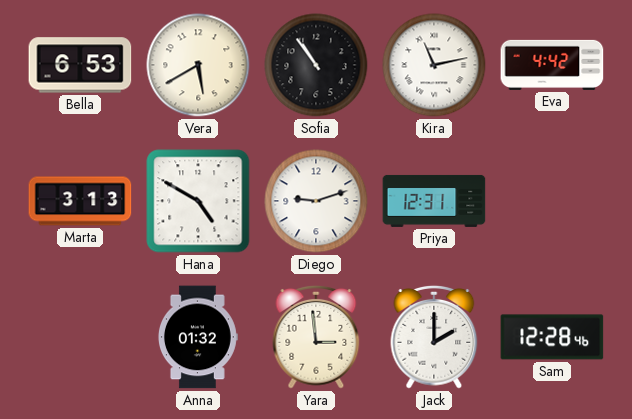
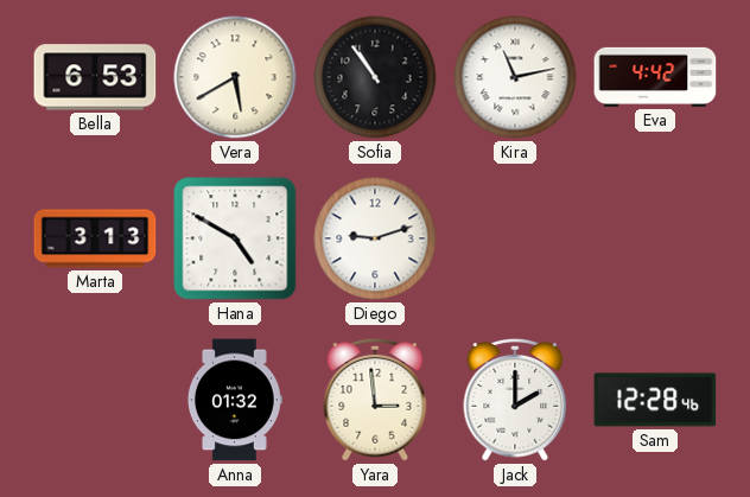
Priya: 12:31 -> none (434, 201)
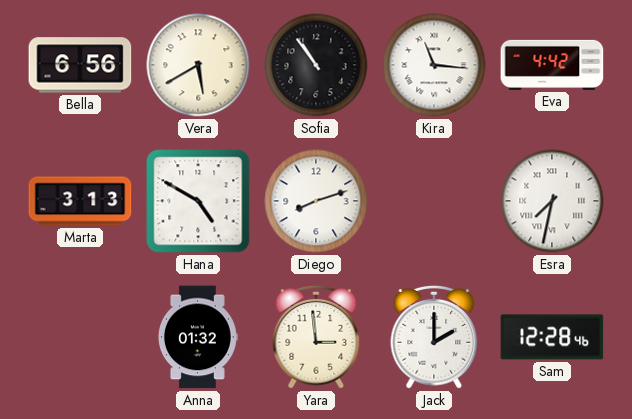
Bella: 6:53 -> 6:56 (80, 65)
Kira: 11:13 -> 11:16 (434, 65)
Diego: 9:12 -> 8:12 (316, 201)
Esra: none -> 7:32 (552, 201)
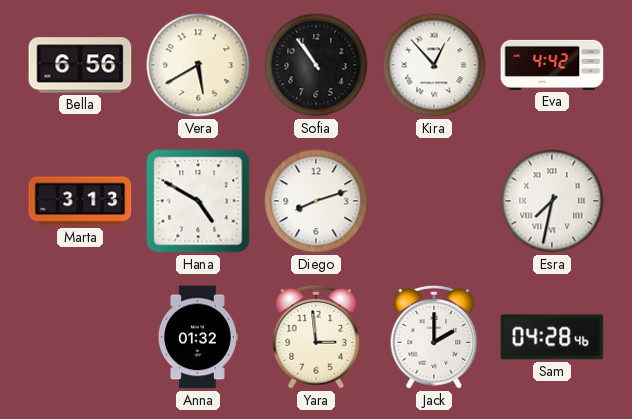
Kira: 11:16 -> 12:53 (434, 65)
Sam: 12:28 -> 04:28 (552, 337)
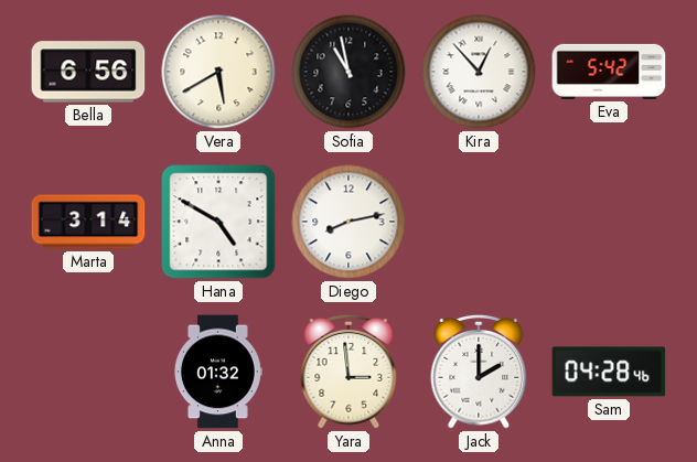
Sofia: 10:54 -> 10:58 (349, 72)
Eva: 4:42 -> 5:42 (609, 72)
Marta: 3:13 -> 3:14 (88, 222)
Diego: 8:12 -> 8:13 (349, 222)
Esra: 7:32 -> none (552, 201)
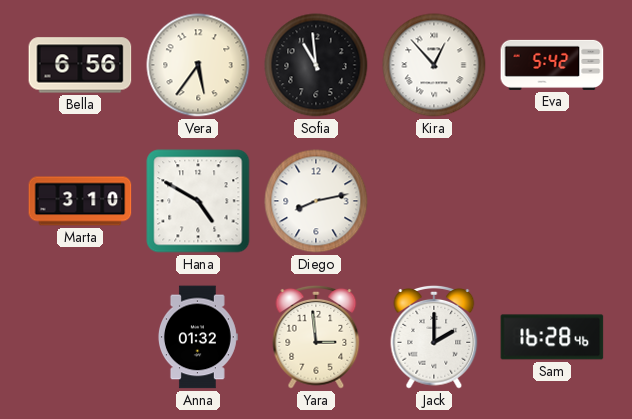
Vera: 5:40 -> 5:36 (198, 65)
Sofia: 10:58 -> 10:59 (316, 65)
Marta: 3:14 -> 3:10 (80, 201)
Sam: 04:28 -> 16:28 (552, 337)
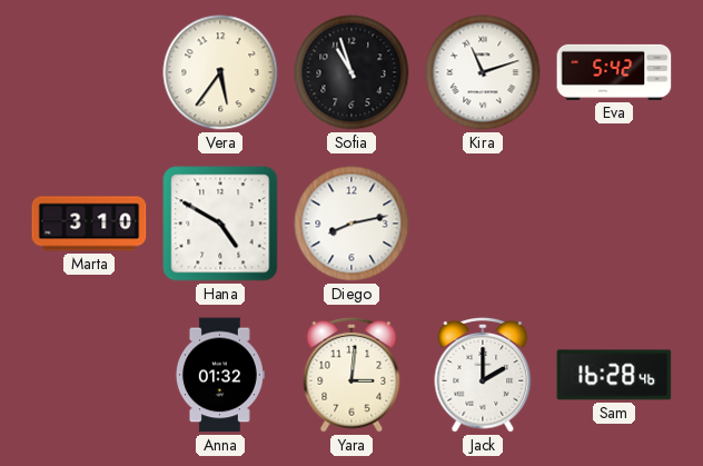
Bella: 6:56 -> none (80, 65)
Sofia: 10:59 -> 10:57 (351, 72)
Kira: 12:53 -> 11:12 (483, 72)
Yara: 2:59 -> 3:01 (351, 375)
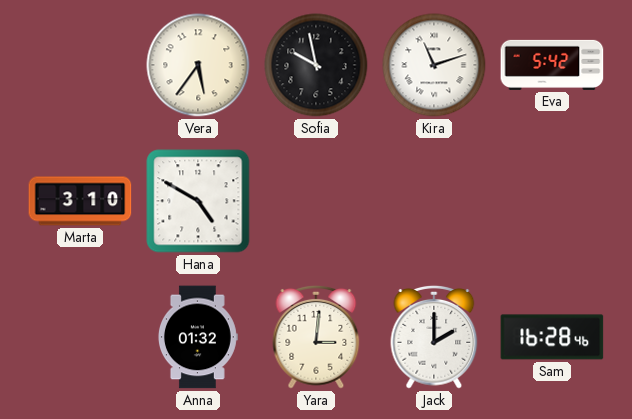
Sofia: 10:57 -> 9:58 (316, 65)
Diego: 8:13 -> none (351, 224)
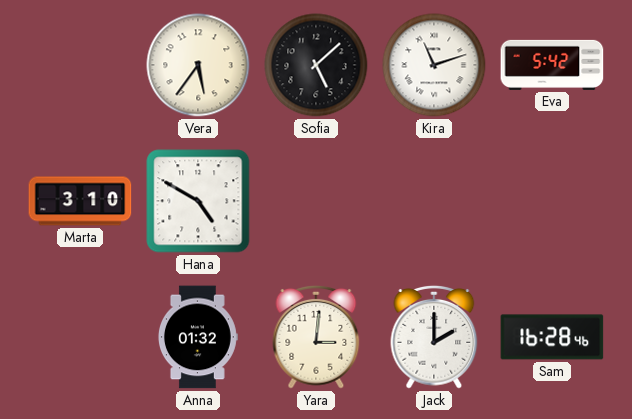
Sofia: 9:58 -> 5:08 (316, 65)
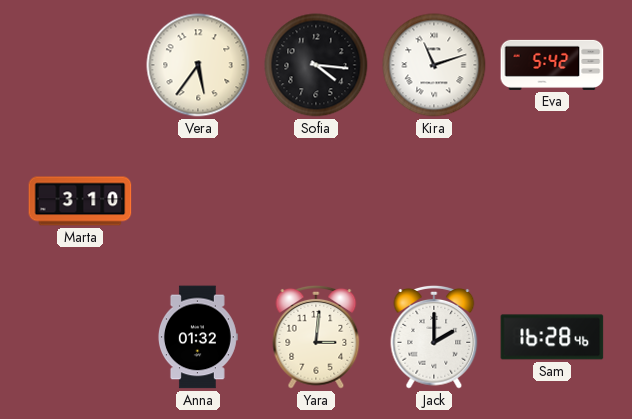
Sofia: 5:08 -> 4:16 (316, 65)
Hana: 4:50 -> none (198, 201)
